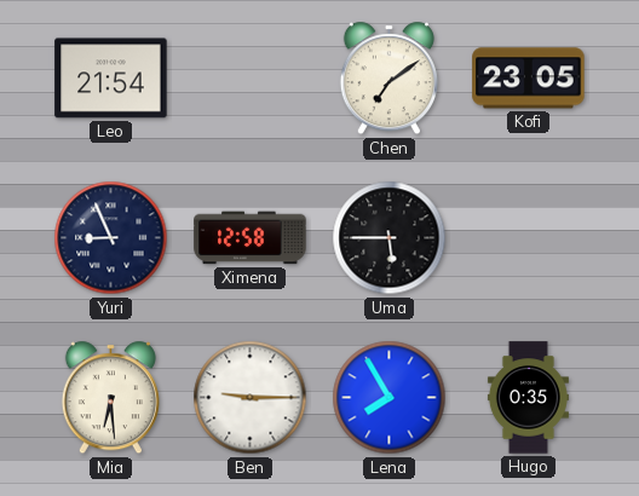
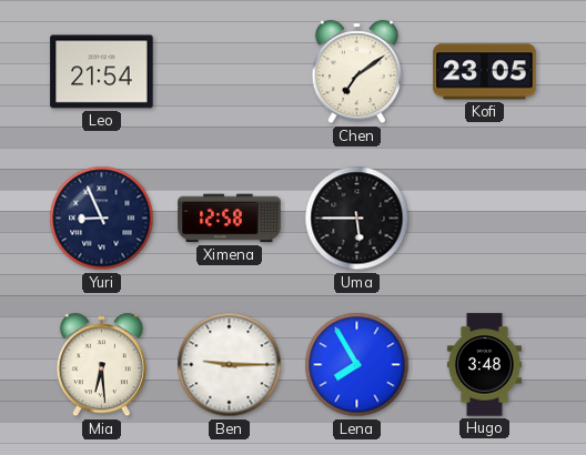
Hugo: 0:35 -> 3:48 (484, 365)
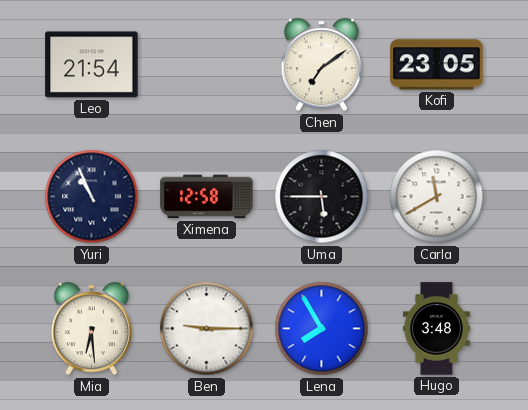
Yuri: 8:56 -> 10:56 (92, 197)
Carla: none -> 11:40 (437, 197)
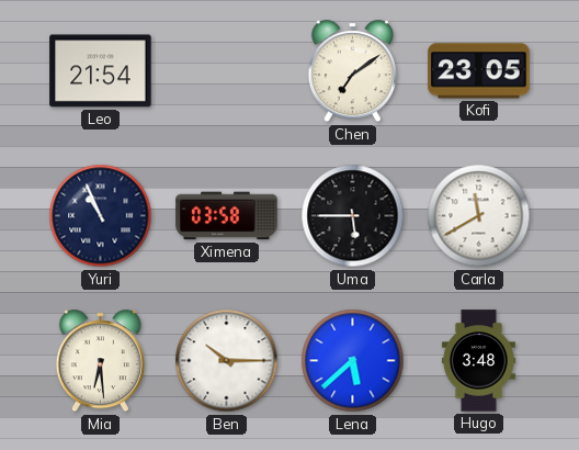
Ximena: 12:58 -> 03:58 (227, 216)
Ben: 9:15 -> 10:15 (227, 361)
Lena: 7:55 -> 5:38 (353, 361)
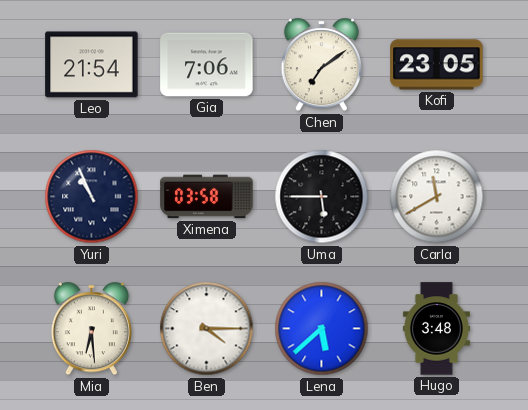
Gia: none -> 7:06 (207, 65)
Ben: 10:15 -> 4:15 (207, 329)
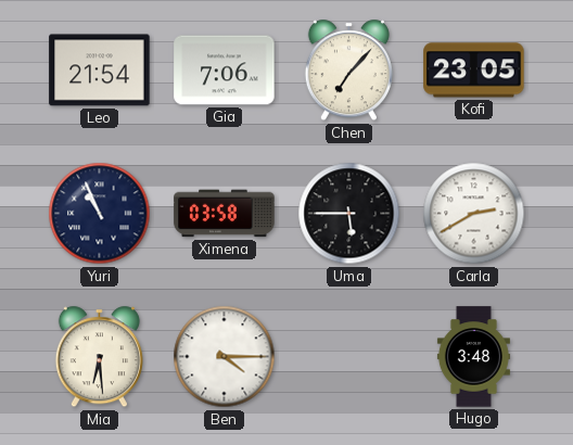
Chen: 7:09 -> 7:07 (348, 71)
Carla: 11:40 -> 2:40 (474, 214)
Lena: 5:38 -> none (322, 329)
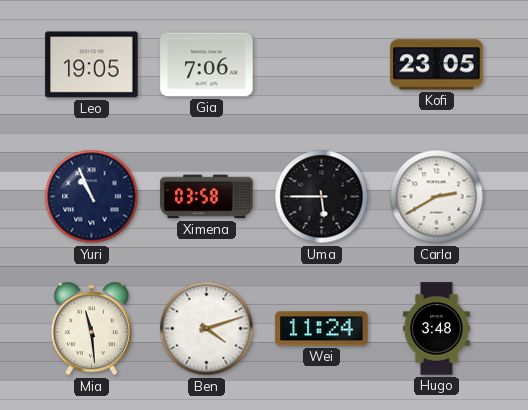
Leo: 21:54 -> 19:05 (92, 65)
Chen: 7:07 -> none (348, 71)
Mia: 6:29 -> 11:29 (91, 329)
Ben: 4:15 -> 4:12 (207, 329)
Wei: none -> 11:24 (322, 329)
